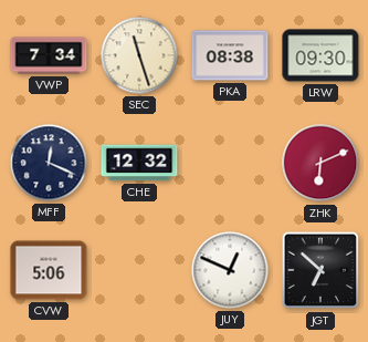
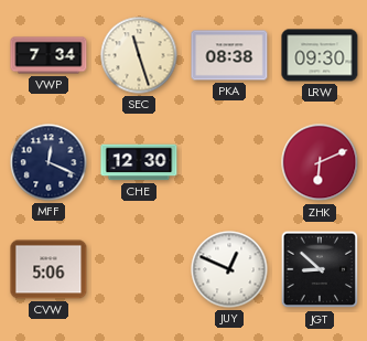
CHE: 12:32 -> 12:30 (139, 162)
JGT: 6:52 -> 8:52 (320, 269)
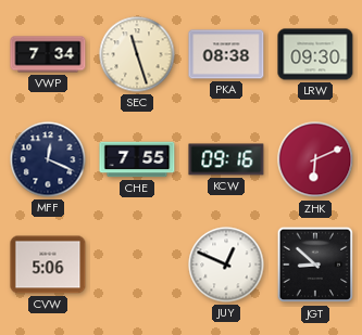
CHE: 12:30 -> 7:55 (137, 159)
KCW: none -> 09:16 (226, 159)
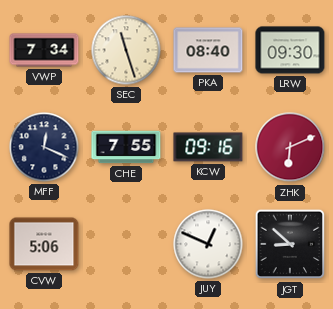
PKA: 08:38 -> 08:40 (208, 50)
